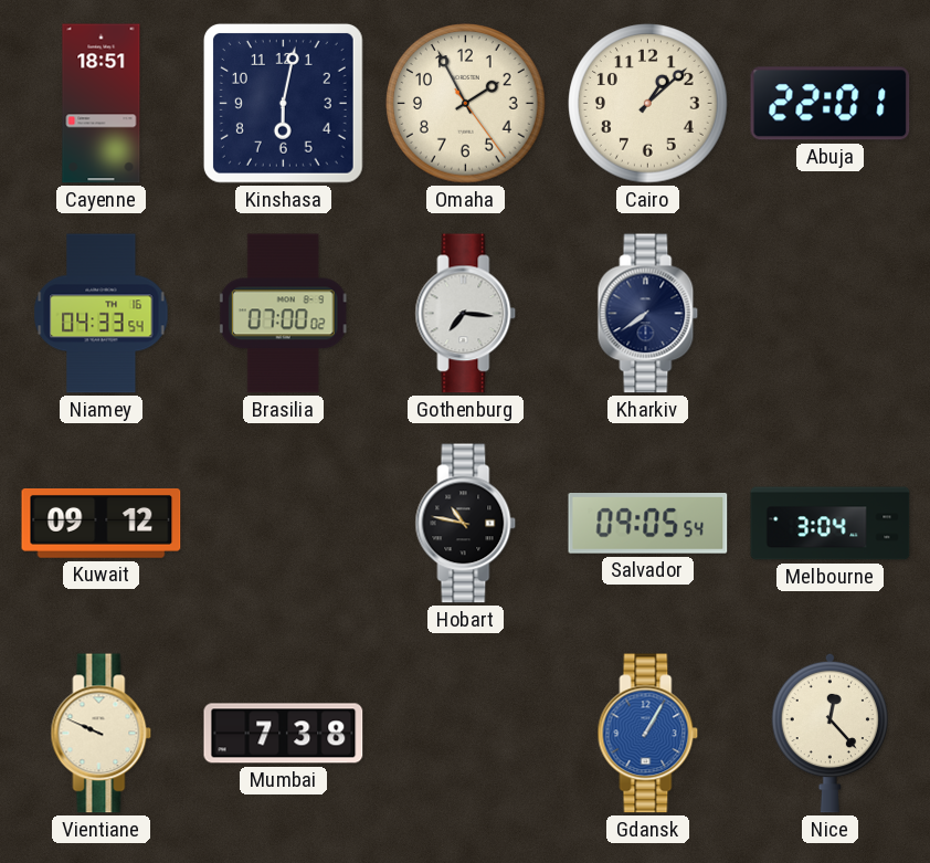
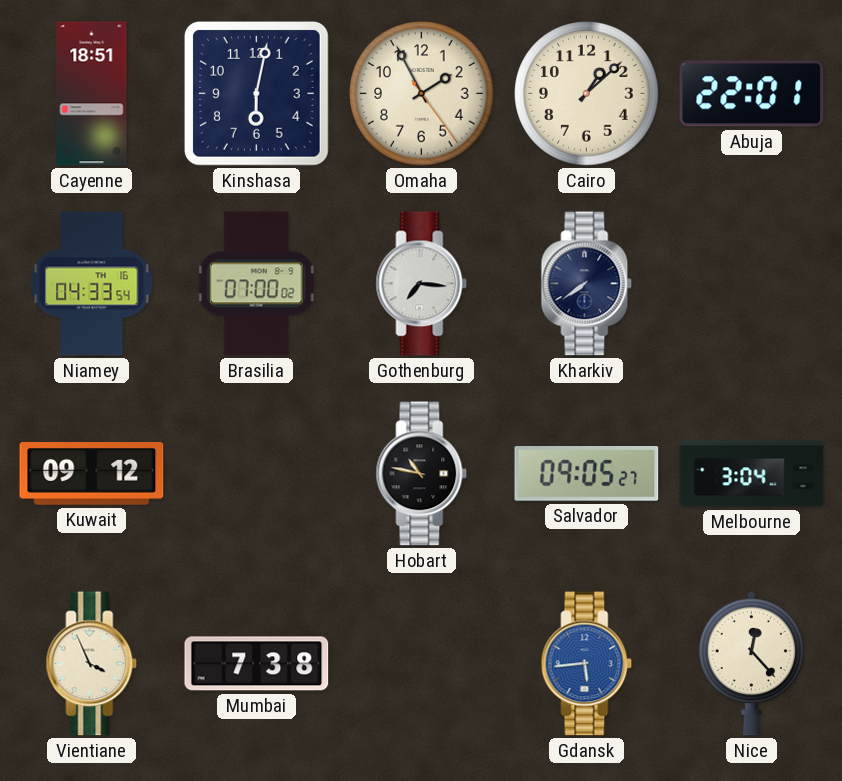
Salvador: 09:05:54 -> 09:05:27 (587, 474)
Vientiane: 9:49 -> 3:56 (92, 664)
Gdansk: 1:05 -> 5:44 (587, 664)
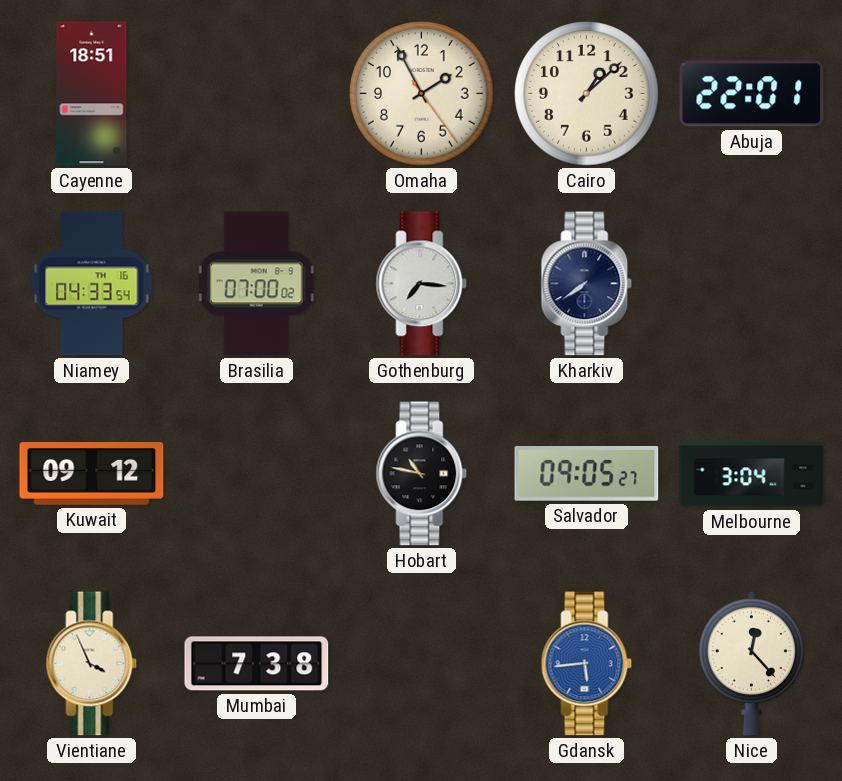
Kinshasa: 6:02 -> none (256, 93)
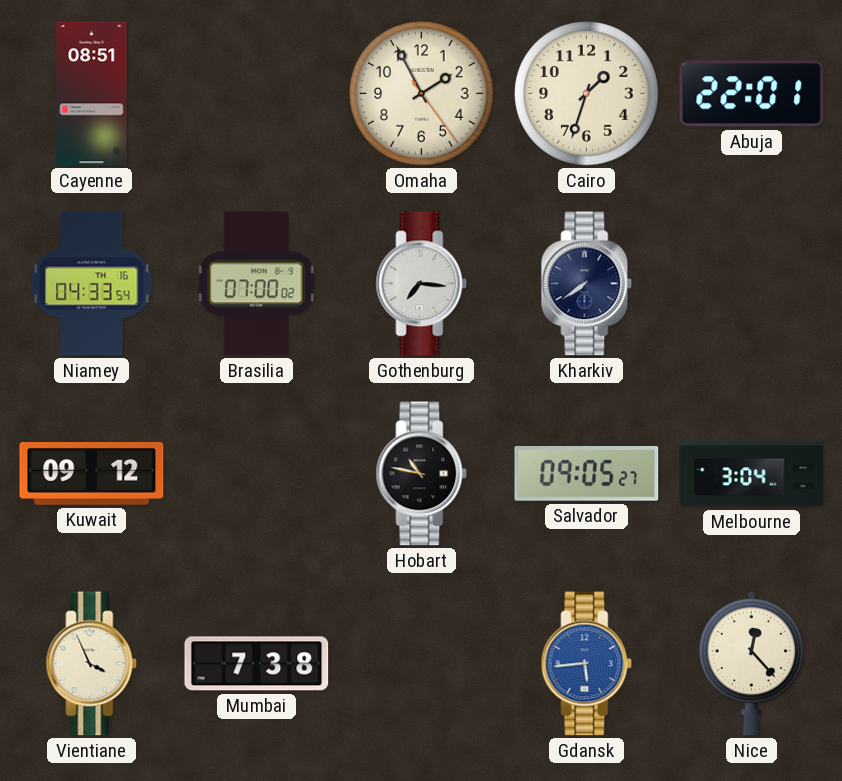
Cayenne: 18:51 -> 08:51 (92, 94)
Cairo: 1:08 -> 1:33 (587, 94)
